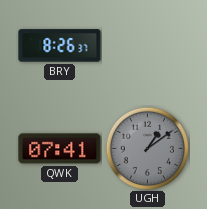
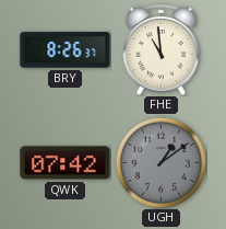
FHE: none -> 10:59 (162, 50)
QWK: 07:41 -> 07:42 (66, 163)
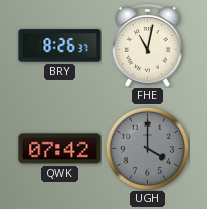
FHE: 10:59 -> 11:02 (148, 46)
UGH: 1:09 -> 4:00 (147, 148)
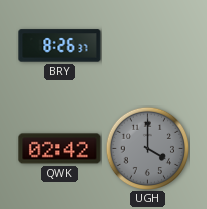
FHE: 11:02 -> none (148, 46)
QWK: 07:42 -> 02:42 (60, 149)
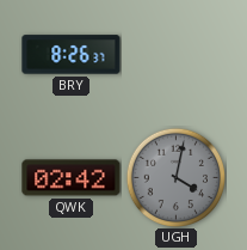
UGH: 4:00 -> 4:02 (175, 177)
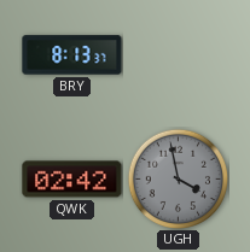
BRY: 8:26 -> 8:13 (72, 55)
UGH: 4:02 -> 3:58 (178, 178)
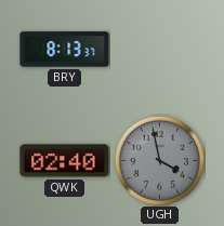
QWK: 02:42 -> 02:40 (65, 161)
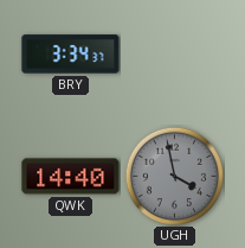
BRY: 8:13 -> 3:34 (71, 55)
QWK: 02:40 -> 14:40 (71, 177)
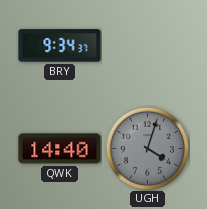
BRY: 3:34 -> 9:34 (60, 46)
UGH: 3:58 -> 4:03 (147, 148)
